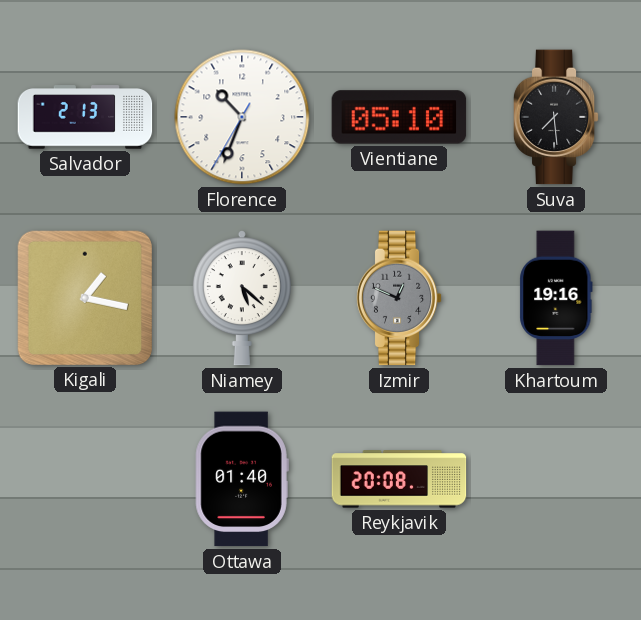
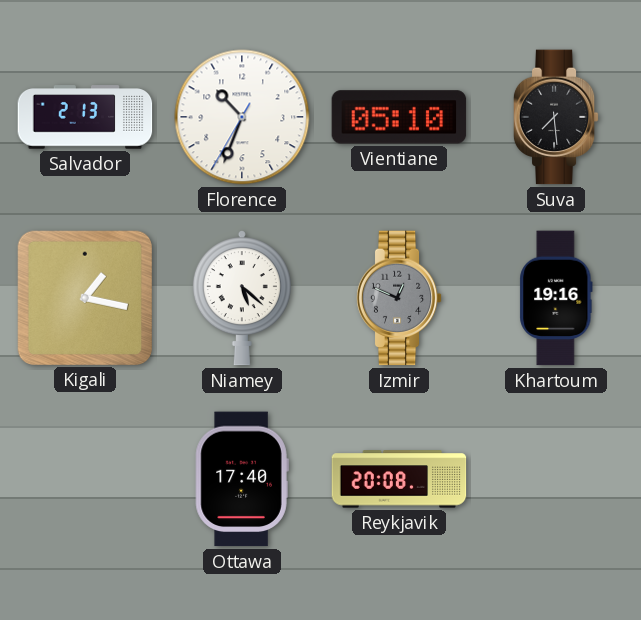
Ottawa: 01:40 -> 17:40 (242, 479)
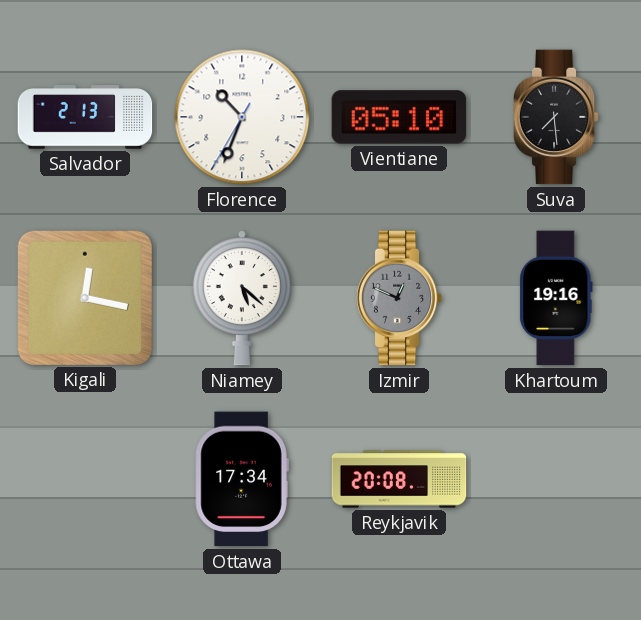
Kigali: 1:17 -> 12:17 (84, 297)
Ottawa: 17:40 -> 17:34 (242, 479)
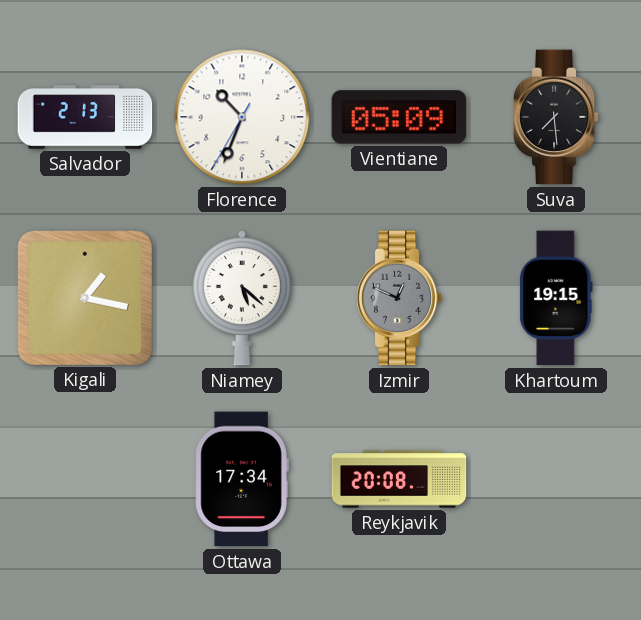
Vientiane: 05:10 -> 05:09 (399, 117)
Kigali: 12:17 -> 1:17 (84, 297)
Khartoum: 19:16 -> 19:15 (556, 298)
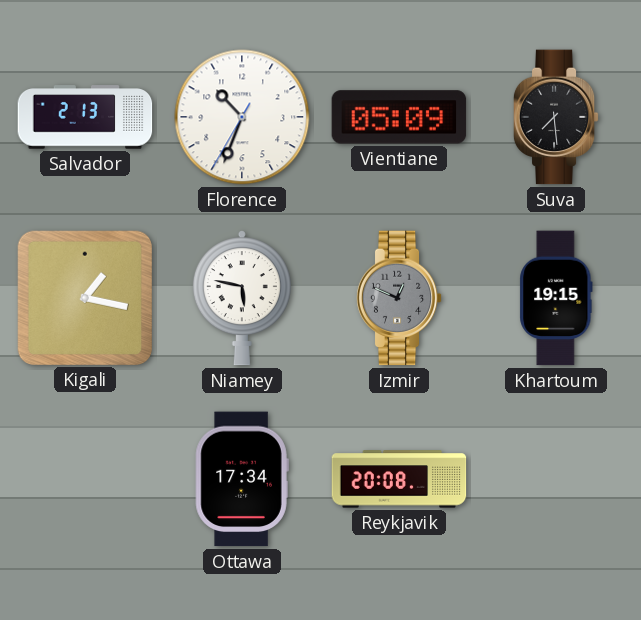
Niamey: 5:22 -> 5:47 (242, 298)
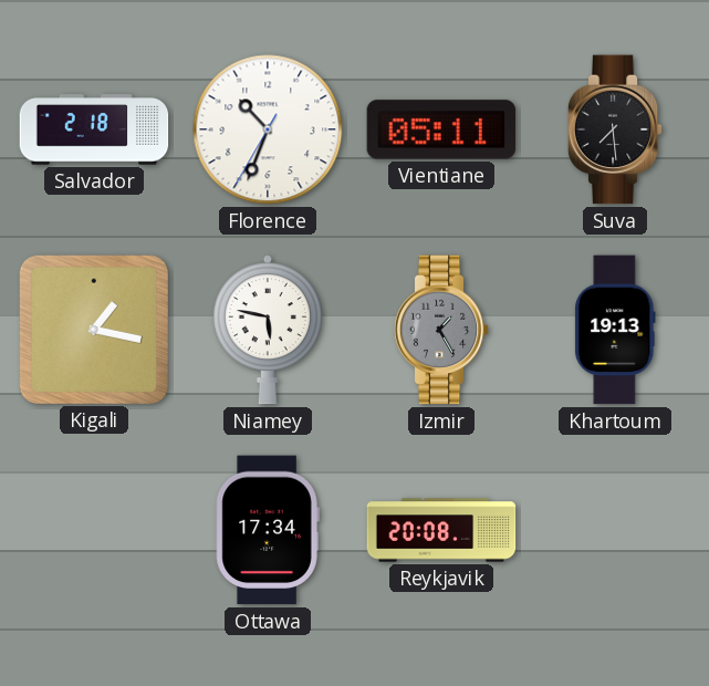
Salvador: 2:13 -> 2:18 (94, 129)
Vientiane: 05:09 -> 05:11 (441, 129)
Izmir: 12:49 -> 1:25 (441, 330)
Khartoum: 19:15 -> 19:13 (615, 330)
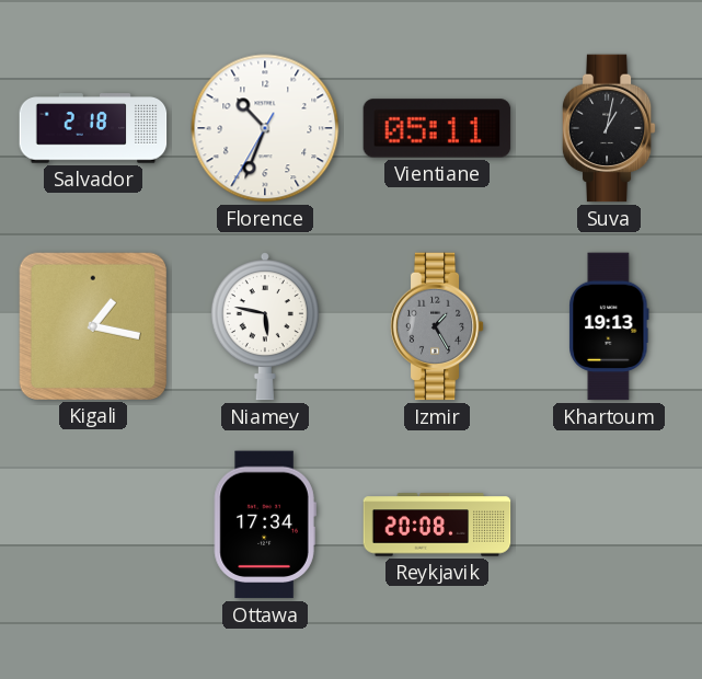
Suva: 7:29 -> 1:02 (609, 128)
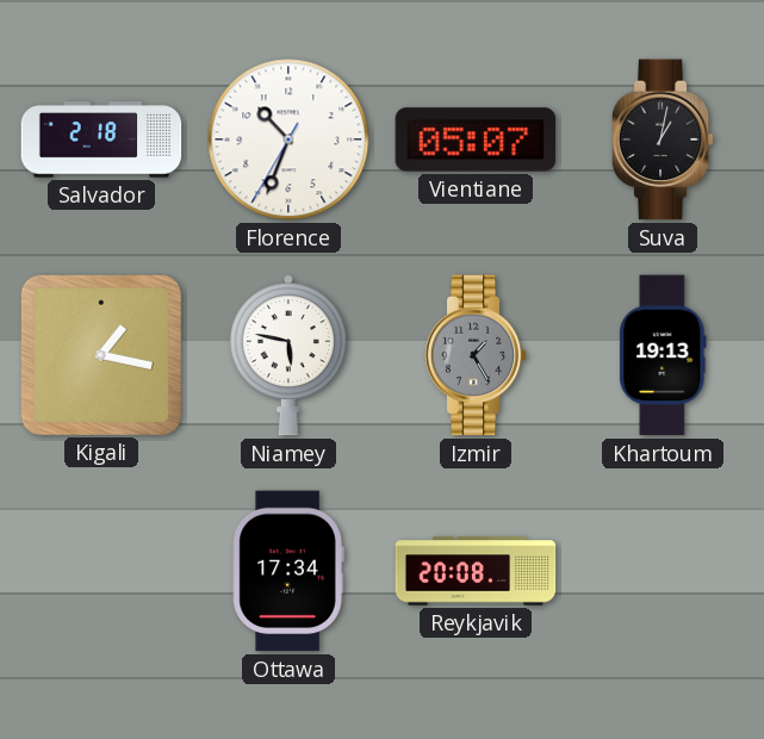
Vientiane: 05:11 -> 05:07 (476, 139)
